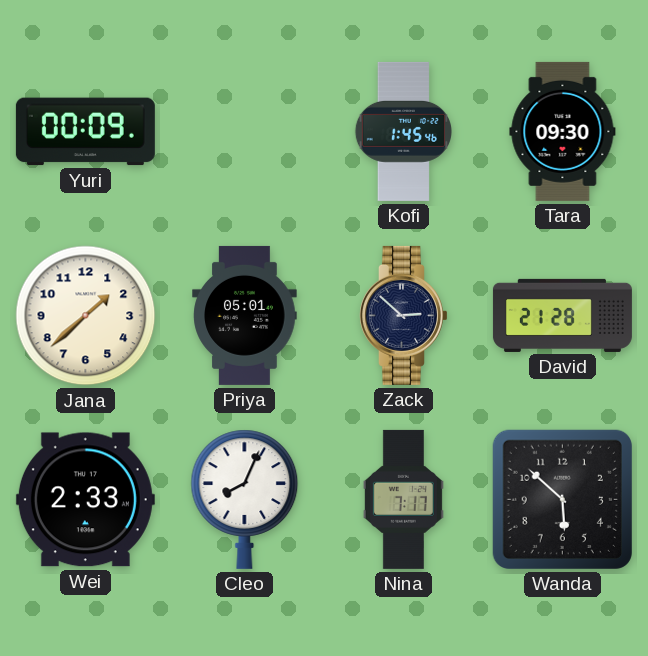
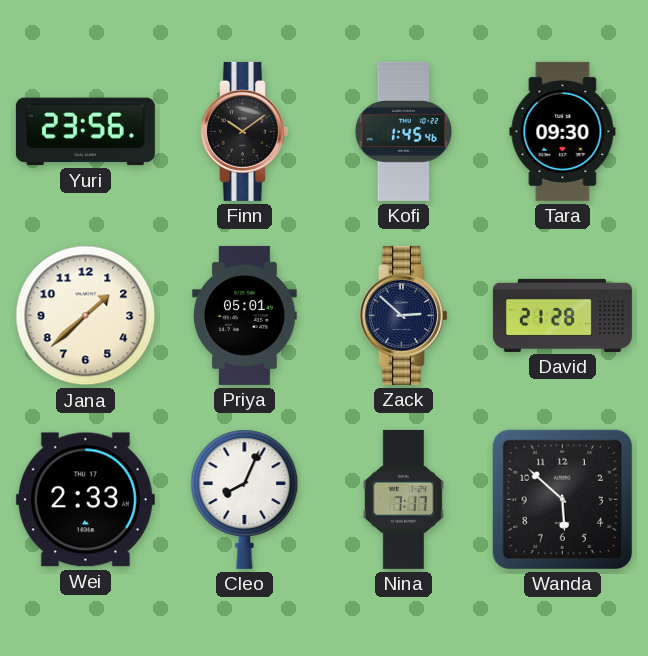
Yuri: 00:09 -> 23:56 (85, 132)
Finn: none -> 10:09 (245, 131)
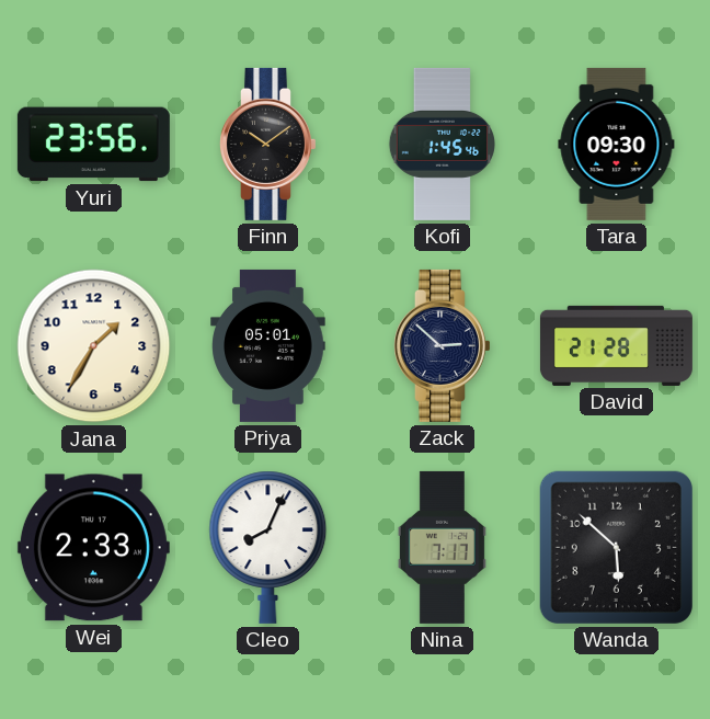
Jana: 1:38 -> 1:35 (94, 346)
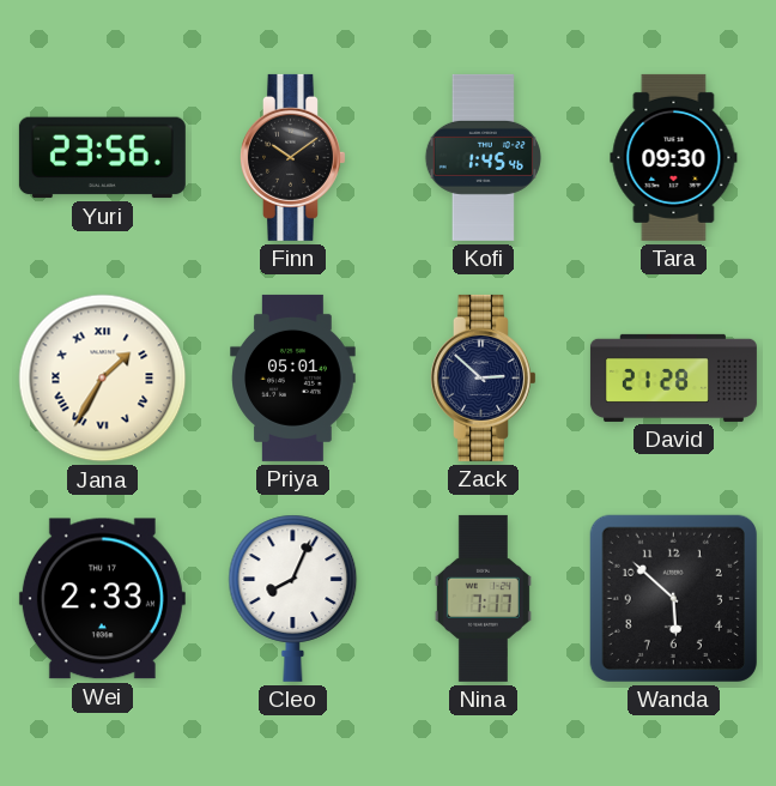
Jana numerals: Arabic -> Roman (103, 379)
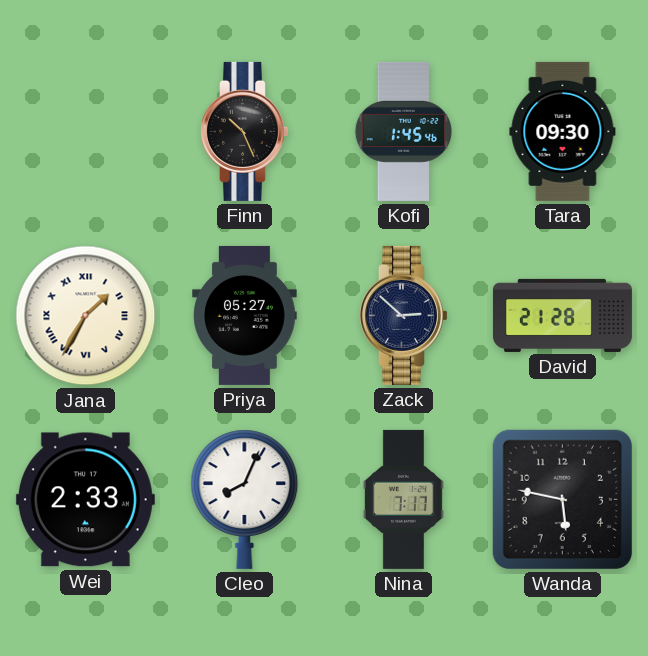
Yuri: 23:56 -> none (102, 158)
Finn: 10:09 -> 10:26 (245, 131)
Priya: 05:01 -> 05:27 (245, 315)
Wanda: 5:52 -> 5:47 (562, 499)
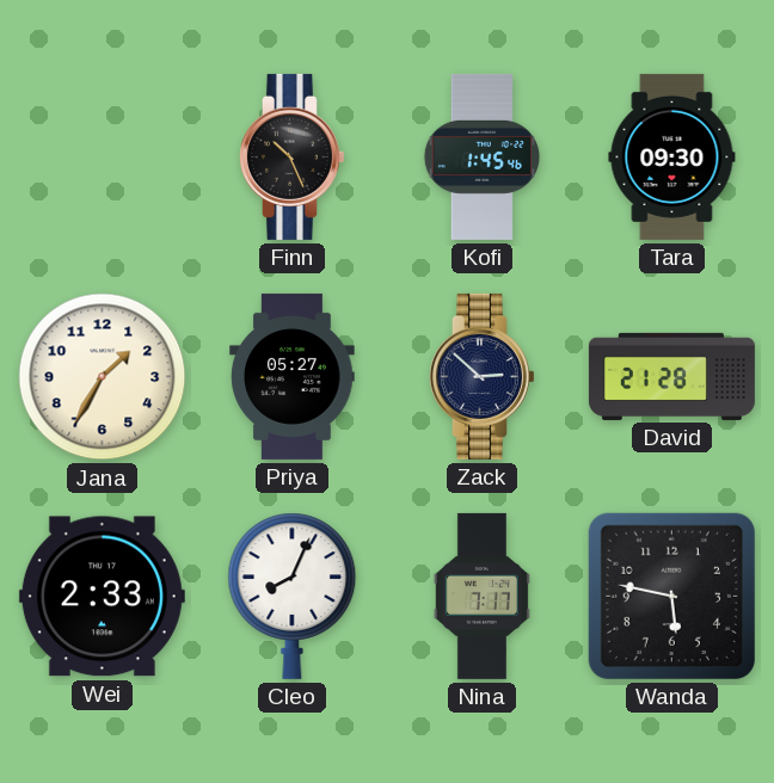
Jana numerals: Roman -> Arabic (103, 377)
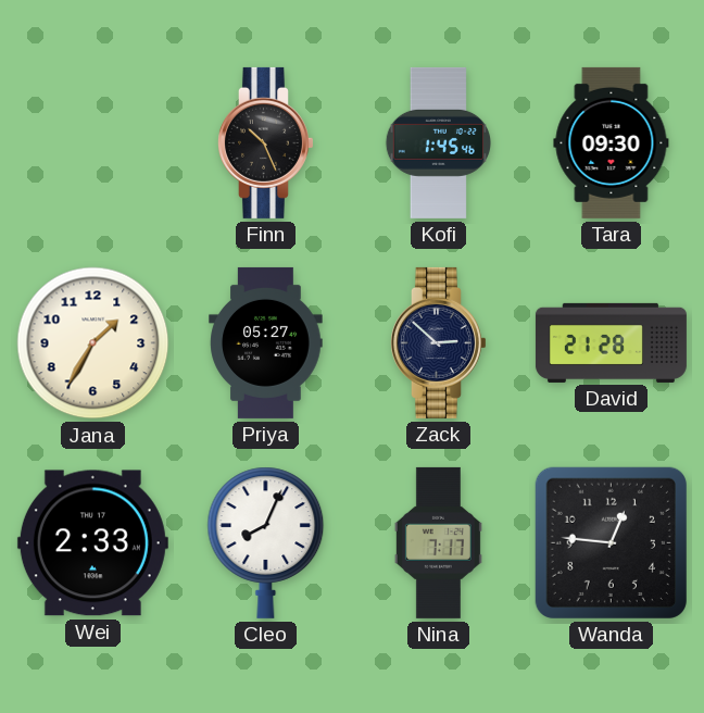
Wanda: 5:47 -> 12:46 (611, 542)
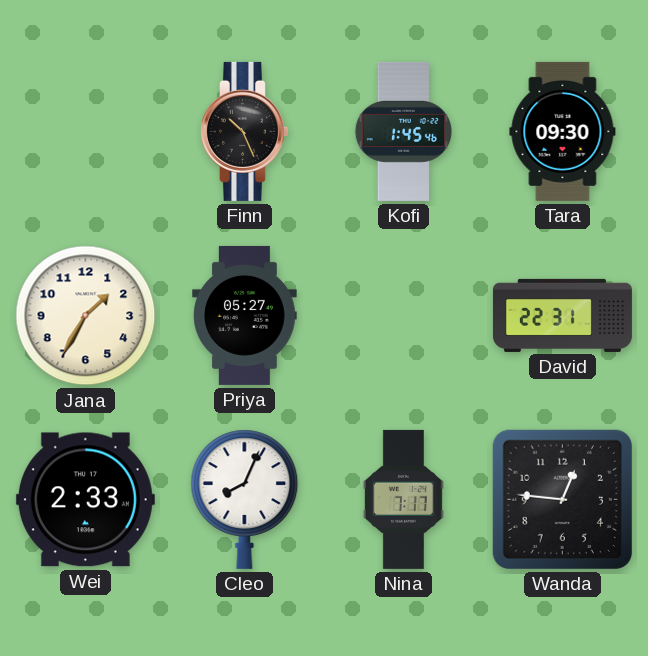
Zack: 2:52 -> none (439, 342)
David: 21:28 -> 22:31 (562, 315)
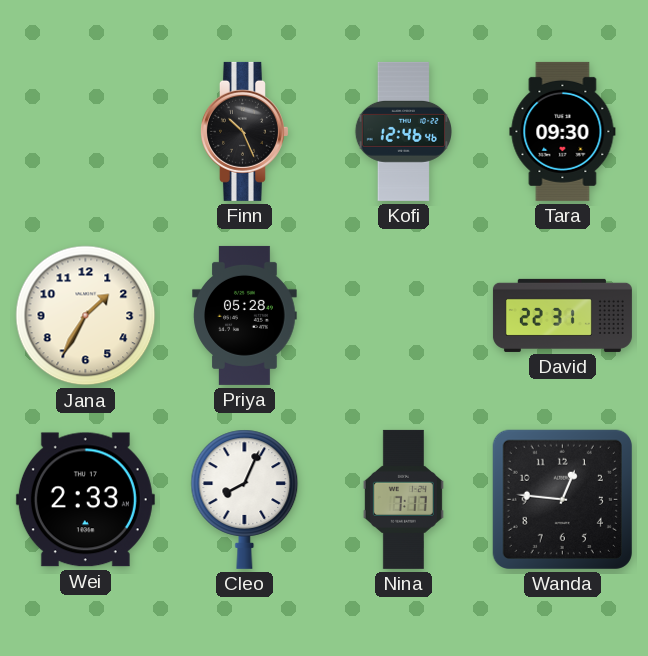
Kofi: 1:45 -> 12:46 (403, 131)
Priya: 05:27 -> 05:28 (245, 315)
